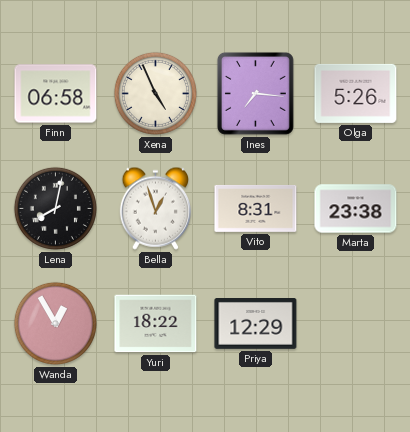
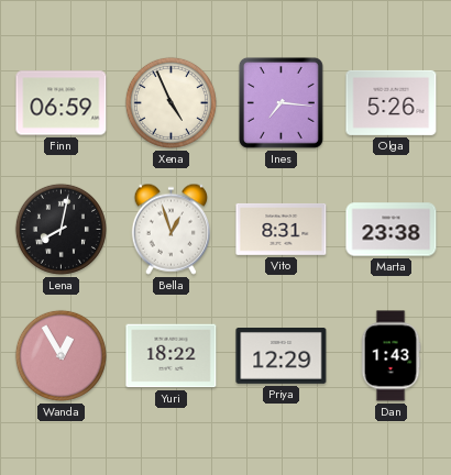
Finn: 06:58 -> 06:59 (62, 103)
Dan: none -> 1:43 (391, 356)
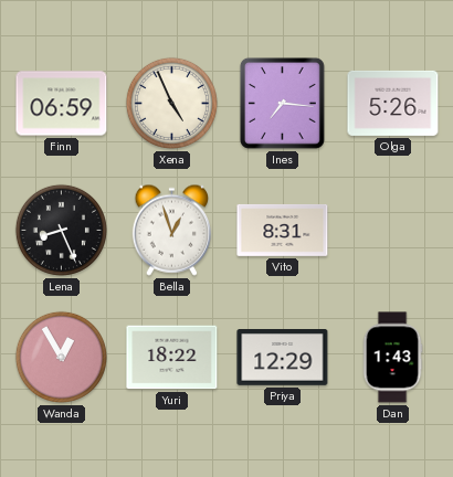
Lena: 8:02 -> 8:26 (61, 230)
Marta: 23:38 -> none (392, 230)
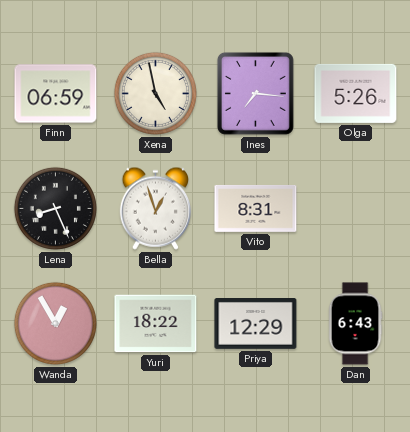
Xena: 4:56 -> 4:58 (155, 93)
Dan: 1:43 -> 6:43 (355, 324)
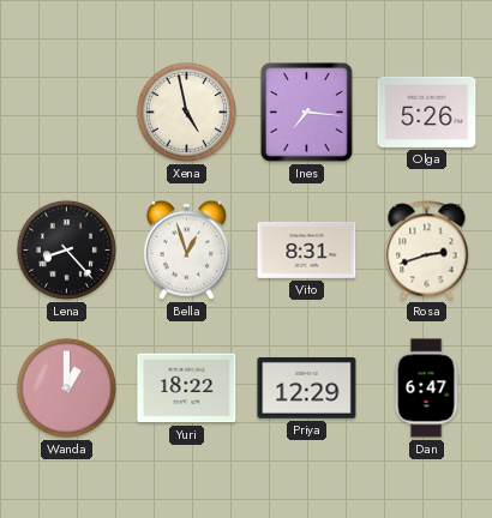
Finn: 06:59 -> none (56, 94)
Lena: 8:26 -> 8:23 (66, 249)
Rosa: none -> 2:42 (427, 251)
Wanda: 12:55 -> 1:00 (66, 387)
Dan: 6:43 -> 6:47 (426, 389)
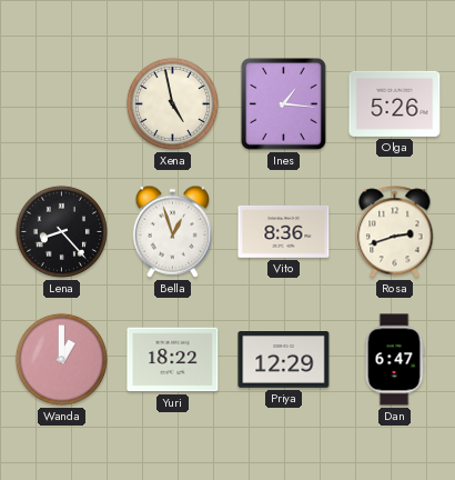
Ines: 7:16 -> 1:16 (283, 103)
Vito: 8:31 -> 8:36 (284, 232)
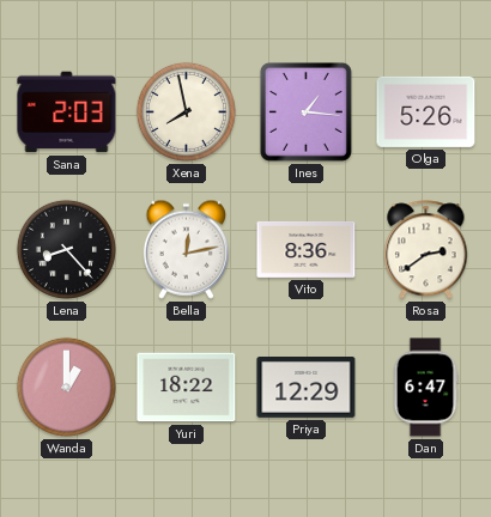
Sana: none -> 2:03 (67, 112)
Xena: 4:58 -> 7:58 (186, 111)
Bella: 12:57 -> 12:13 (186, 249)
Rosa: 2:42 -> 2:39 (426, 250)
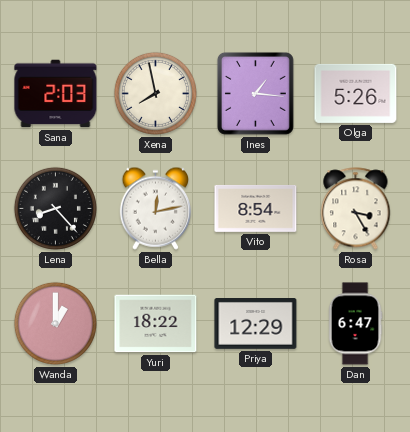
Vito: 8:36 -> 8:54 (256, 209)
Rosa: 2:39 -> 3:25 (356, 209)
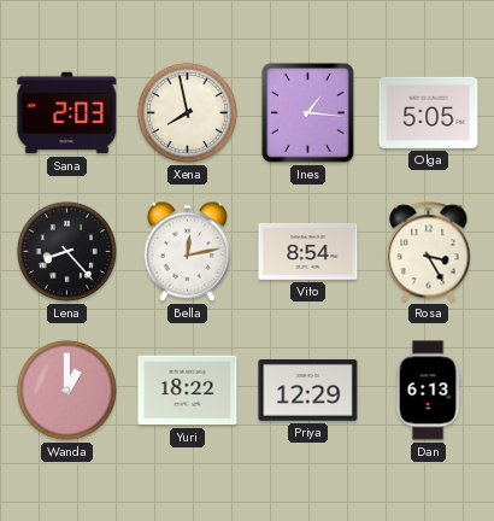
Olga: 5:26 -> 5:05 (429, 112)
Dan: 6:47 -> 6:13 (428, 391)
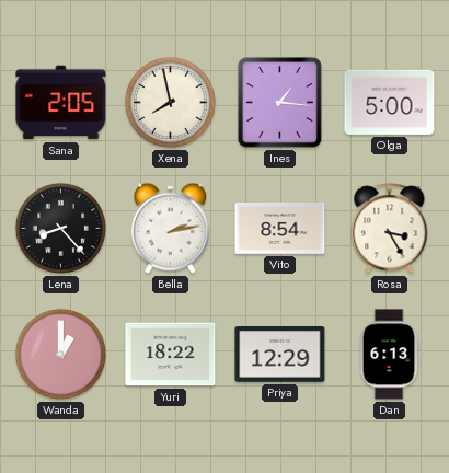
Sana: 2:03 -> 2:05 (61, 103)
Olga: 5:05 -> 5:00 (390, 102)
Bella: 12:13 -> 2:13 (170, 228)
